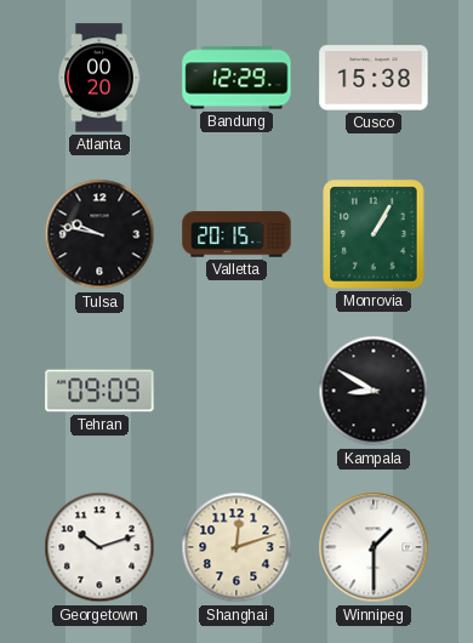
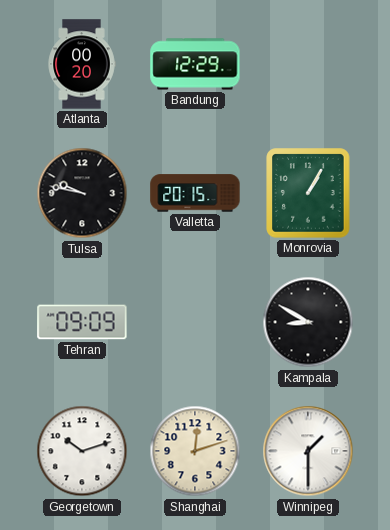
Cusco: 15:38 -> none (374, 78)
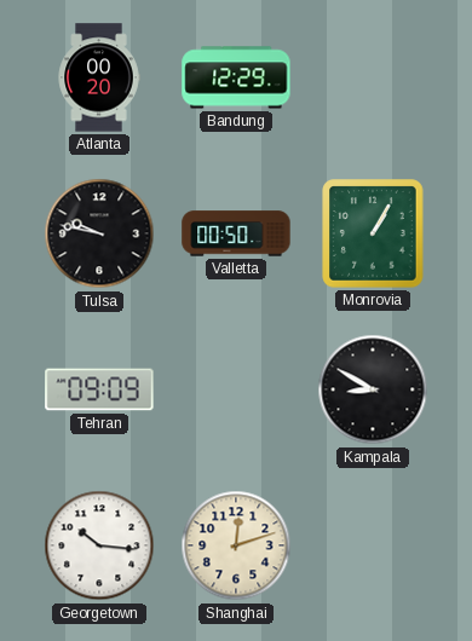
Valletta: 20:15 -> 00:50 (236, 233)
Georgetown: 10:12 -> 10:16 (99, 545)
Winnipeg: 1:30 -> none (308, 451)
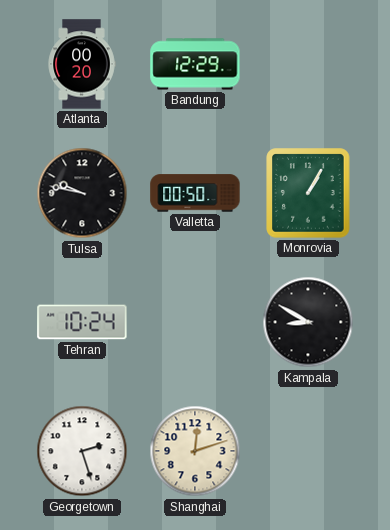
Tehran: 09:09 -> 10:24 (82, 322)
Georgetown: 10:16 -> 2:27 (82, 451)
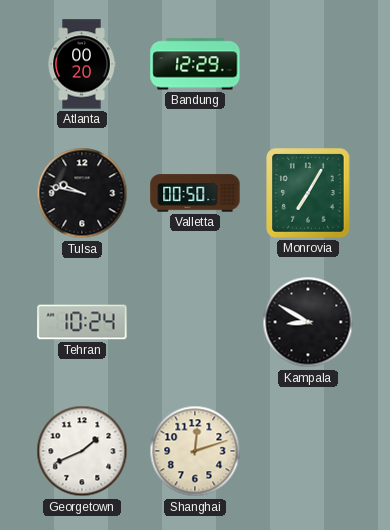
Monrovia: 1:05 -> 7:05 (308, 193)
Georgetown: 2:27 -> 1:41 (82, 451)
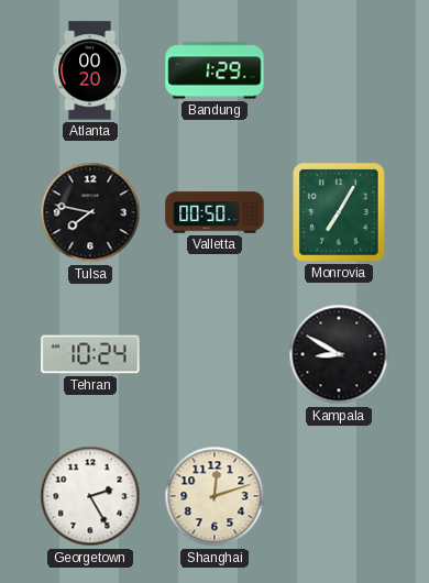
Bandung: 12:29 -> 1:29 (215, 70)
Tulsa: 9:47 -> 7:47 (90, 212)
Georgetown: 1:41 -> 2:25 (90, 496)
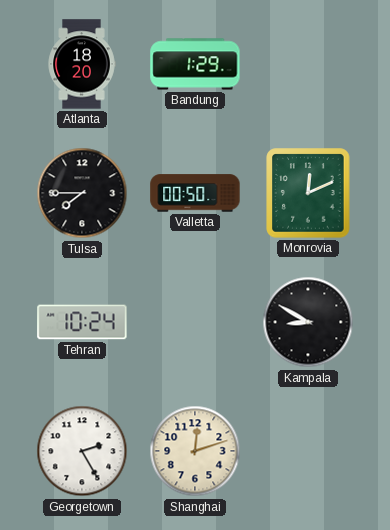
Atlanta: 00:20 -> 18:20 (82, 64)
Tulsa: 7:47 -> 7:45 (82, 193)
Monrovia: 7:05 -> 12:11 (308, 193)
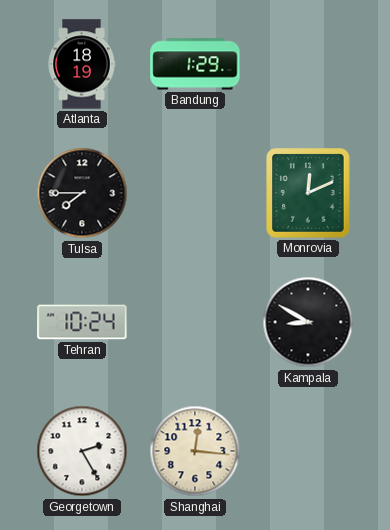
Atlanta: 18:20 -> 18:19 (82, 64)
Valletta: 00:50 -> none (195, 193)
Shanghai: 12:12 -> 12:16 (195, 451)
